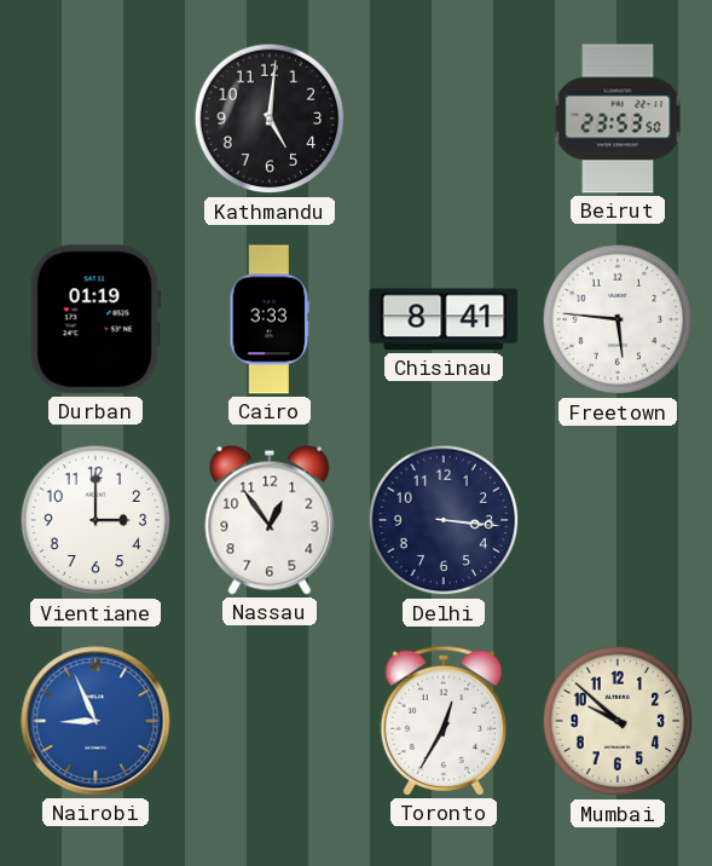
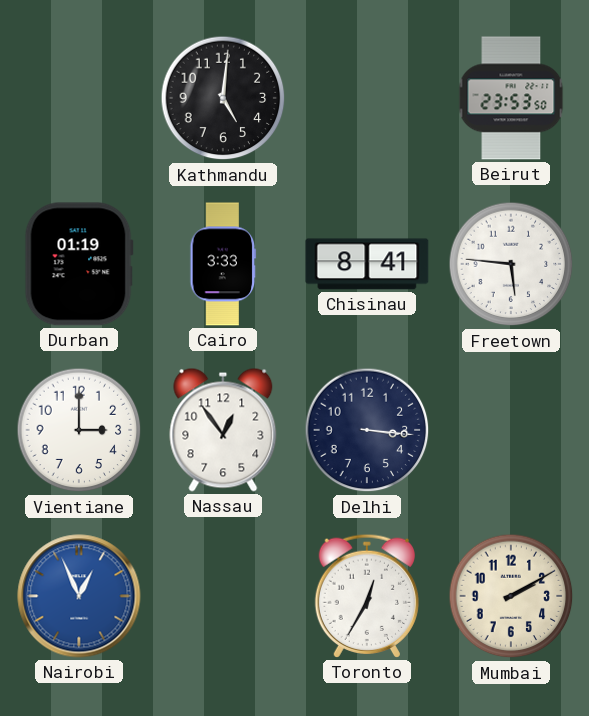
Nairobi: 8:56 -> 12:56 (79, 596)
Mumbai: 9:52 -> 2:10 (511, 596)
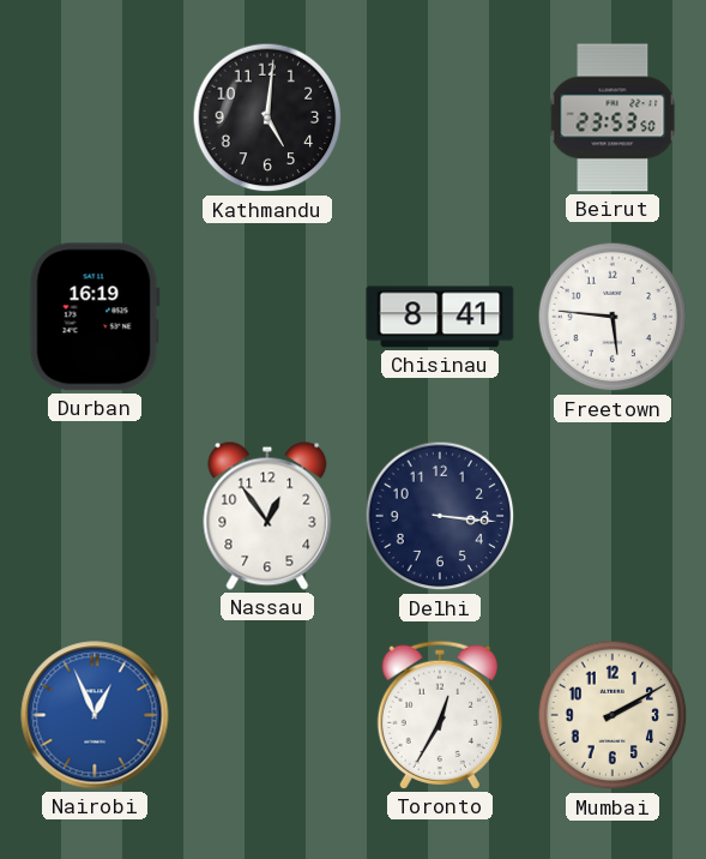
Durban: 01:19 -> 16:19 (95, 317)
Cairo: 3:33 -> none (223, 264)
Vientiane: 3:00 -> none (79, 430)
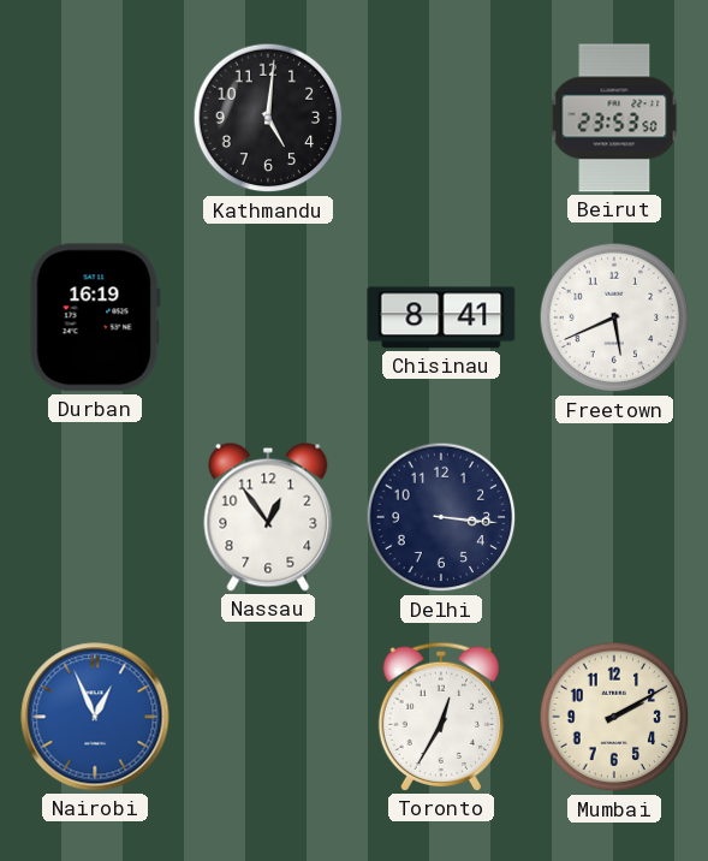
Freetown: 5:46 -> 5:41 (614, 317)
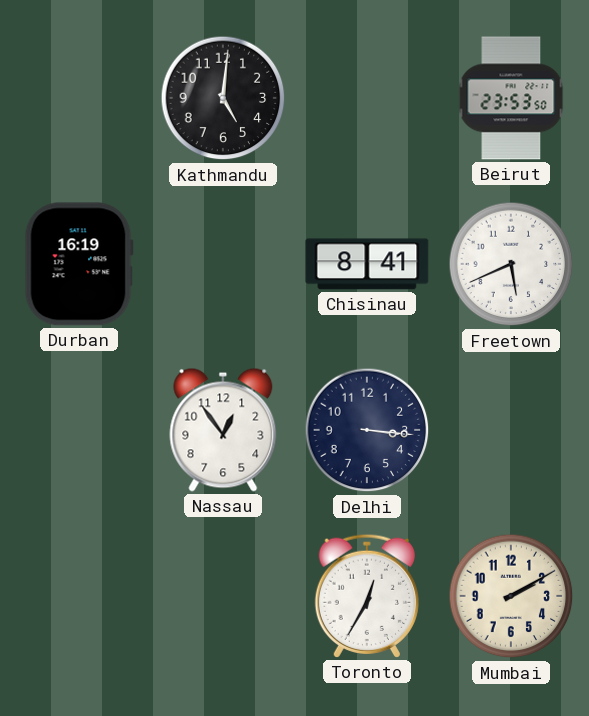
Nairobi: 12:56 -> none (95, 717)
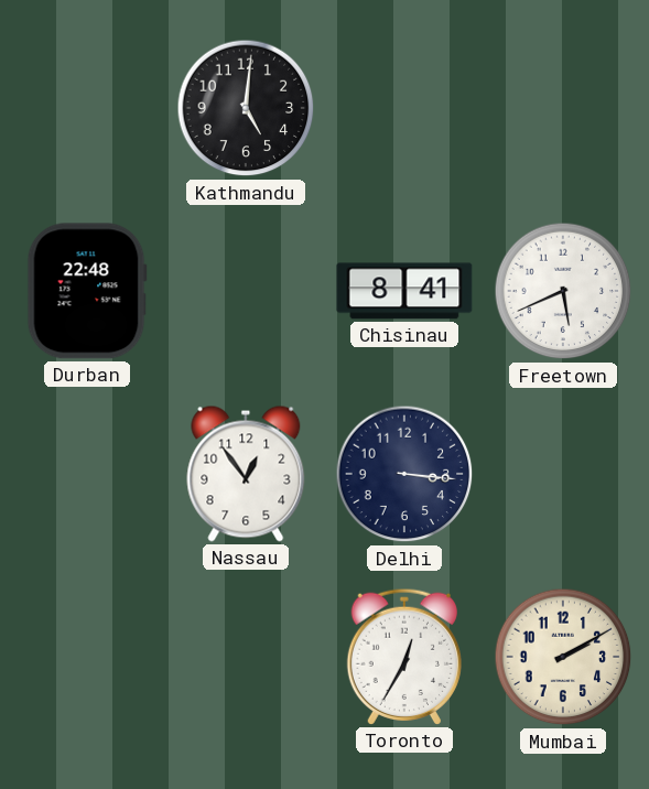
Beirut: 23:53 -> none (511, 98)
Durban: 16:19 -> 22:48 (87, 291)
